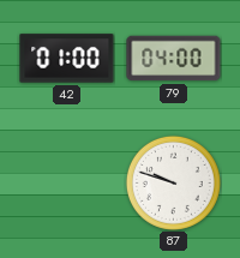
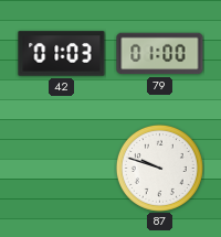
42: 01:00 -> 01:03 (62, 54)
79: 04:00 -> 01:00 (160, 54)
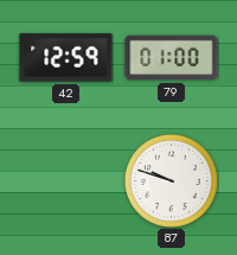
42: 01:03 -> 12:59 (66, 58)
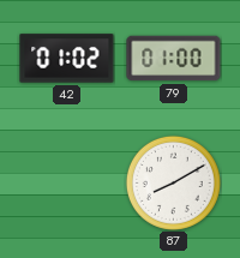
42: 12:59 -> 01:02 (67, 59)
87: 9:48 -> 8:10 (173, 182)
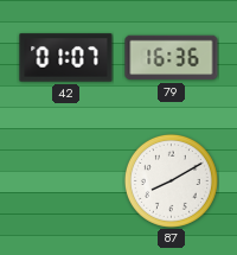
42: 01:02 -> 01:07 (66, 58)
79: 01:00 -> 16:36 (172, 58)
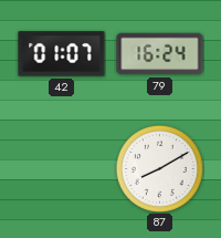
79: 16:36 -> 16:24 (160, 54)
